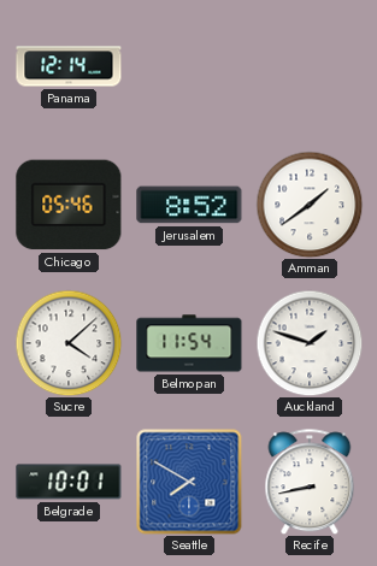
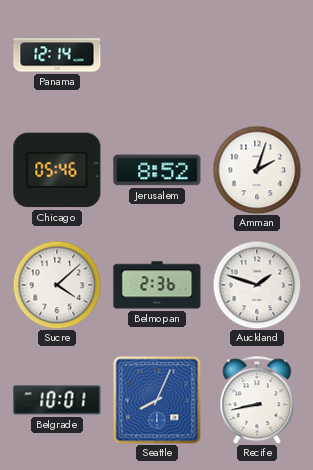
Amman: 1:39 -> 2:03 (257, 170)
Belmopan: 11:54 -> 2:36 (157, 285)
Seattle: 7:50 -> 8:04 (157, 400)
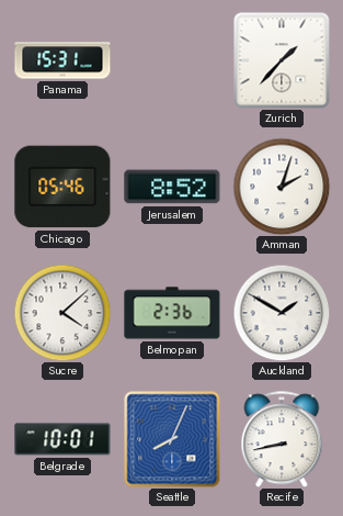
Panama: 12:14 -> 15:31 (62, 60)
Zurich: none -> 1:37 (282, 60)
Auckland: 1:48 -> 1:50 (282, 313)
